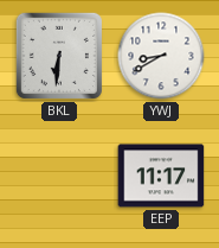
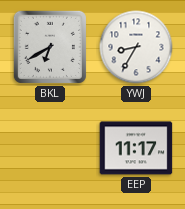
BKL: 6:31 -> 6:40 (50, 47)
YWJ: 8:40 -> 8:35 (136, 47)
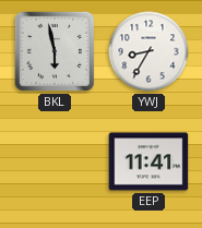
BKL: 6:40 -> 5:58 (55, 51)
EEP: 11:17 -> 11:41 (148, 161)
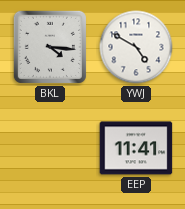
BKL: 5:58 -> 4:16 (50, 47)
YWJ: 8:35 -> 4:50 (136, 47)
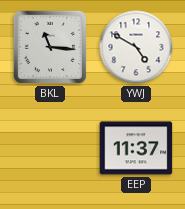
BKL: 4:16 -> 11:16 (50, 47)
EEP: 11:41 -> 11:37 (136, 148)
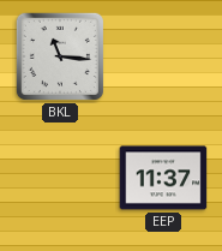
YWJ: 4:50 -> none (136, 47)
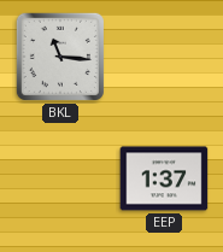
EEP: 11:37 -> 1:37 (164, 178)
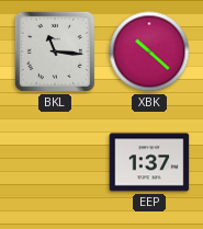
XBK: none -> 10:22 (149, 51)
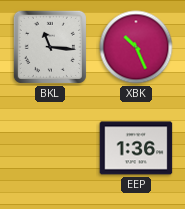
XBK: 10:22 -> 10:26 (136, 47)
EEP: 1:37 -> 1:36 (136, 148)
